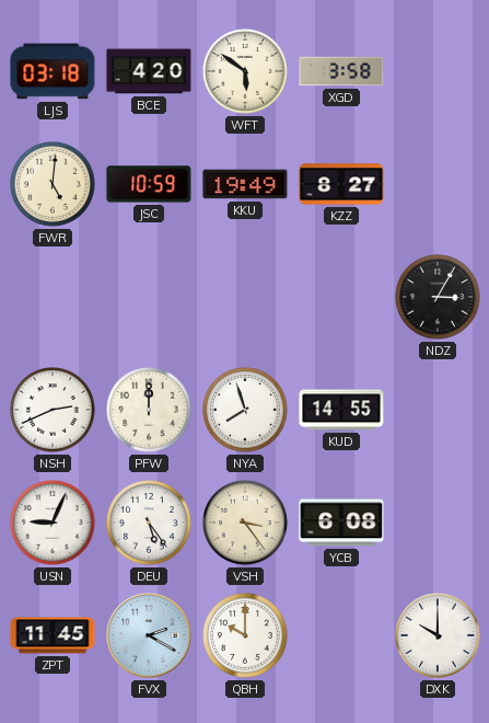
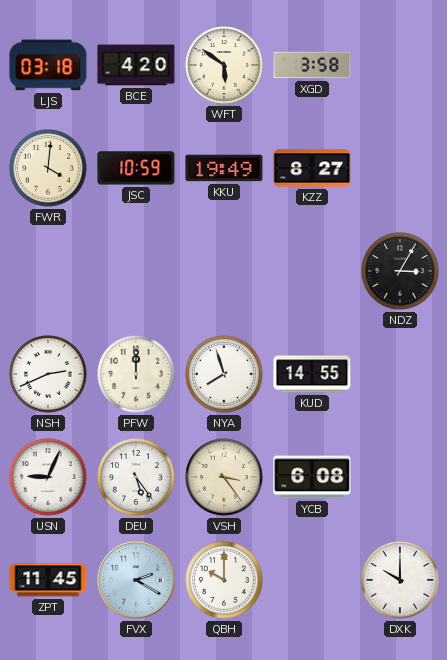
FWR: 5:01 -> 4:01 (48, 168)
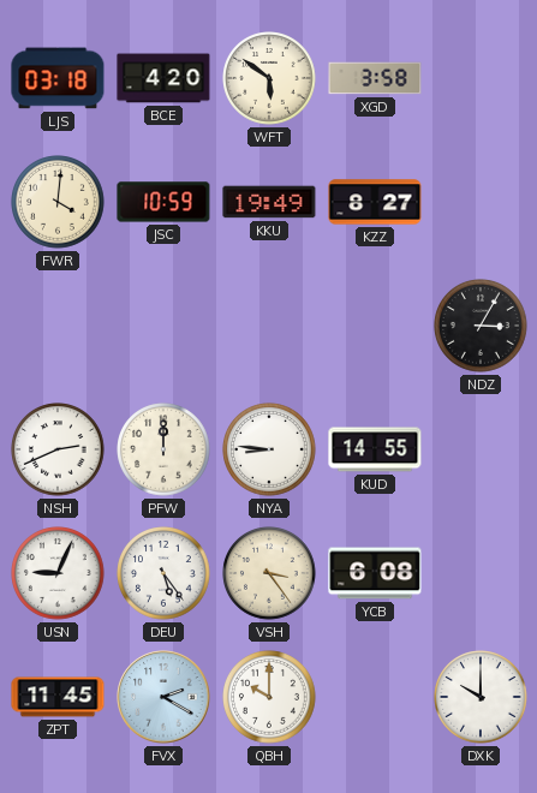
NYA: 7:57 -> 8:46 (269, 449)
